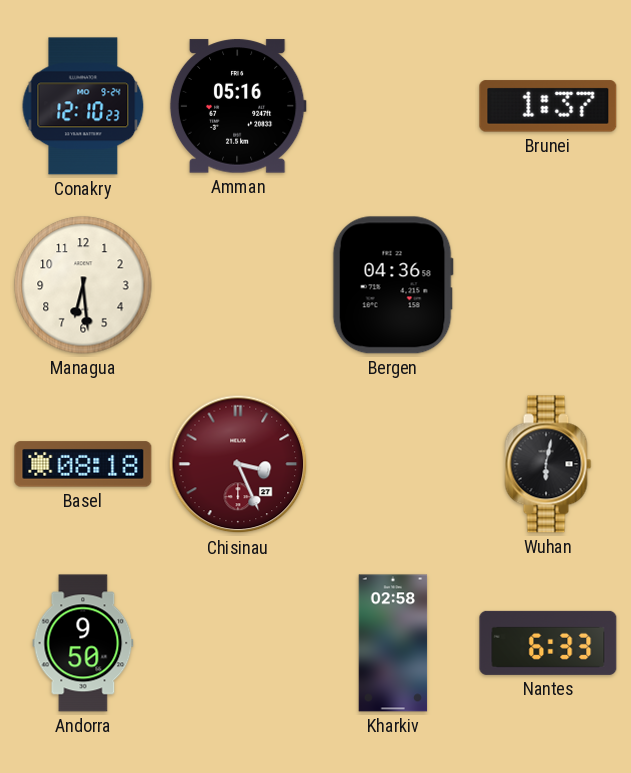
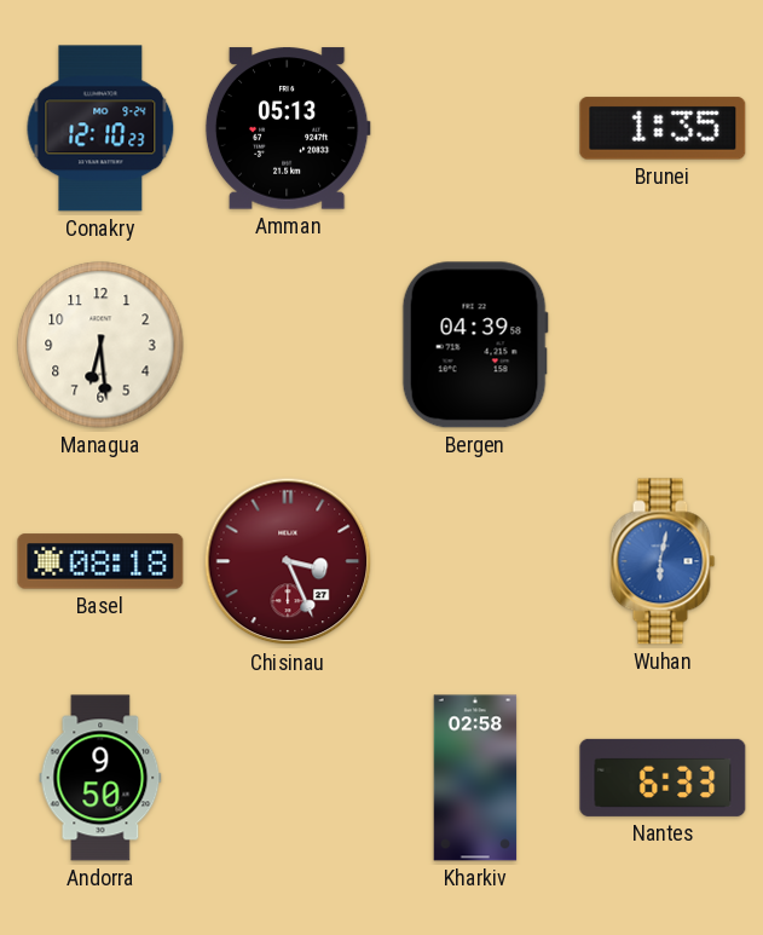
Amman: 05:16 -> 05:13 (288, 128)
Brunei: 1:37 -> 1:35 (663, 128)
Bergen: 04:36 -> 04:39 (475, 345)
Wuhan dial: black -> blue (663, 561)
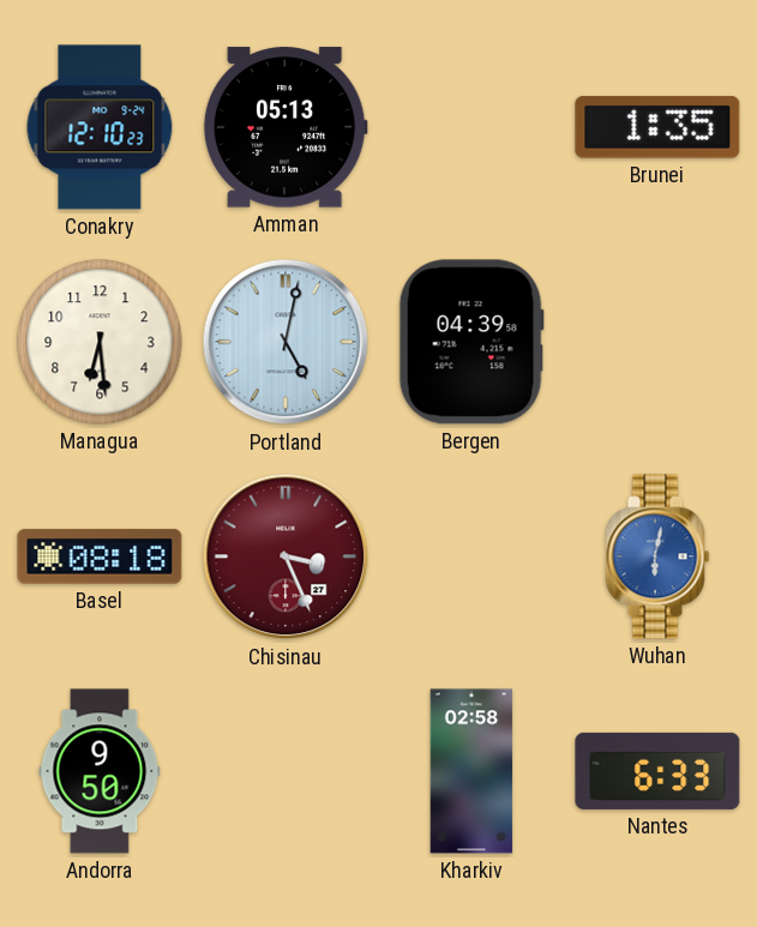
Portland: none -> 5:02 (286, 342)
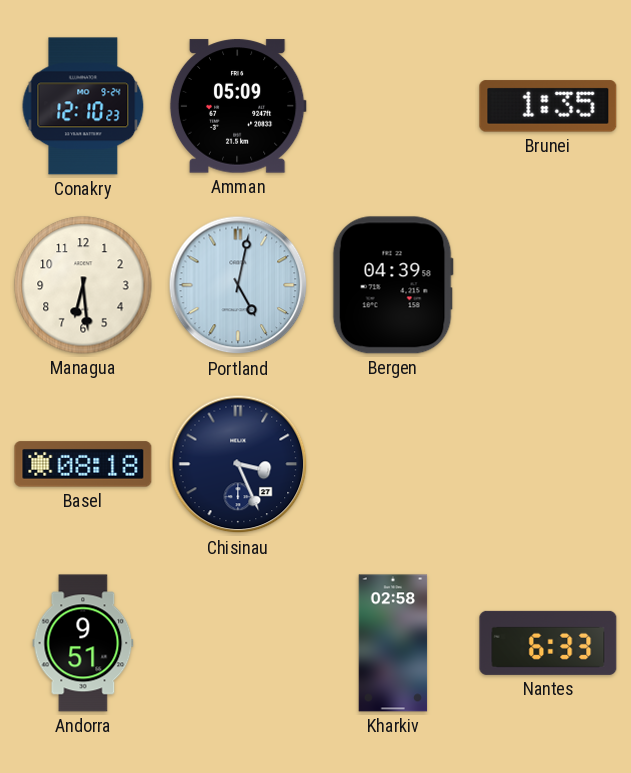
Amman: 05:13 -> 05:09 (238, 106)
Chisinau dial: burgundy -> navy (238, 464)
Wuhan: 6:02 -> none (657, 556)
Andorra: 9:50 -> 9:51 (83, 643)
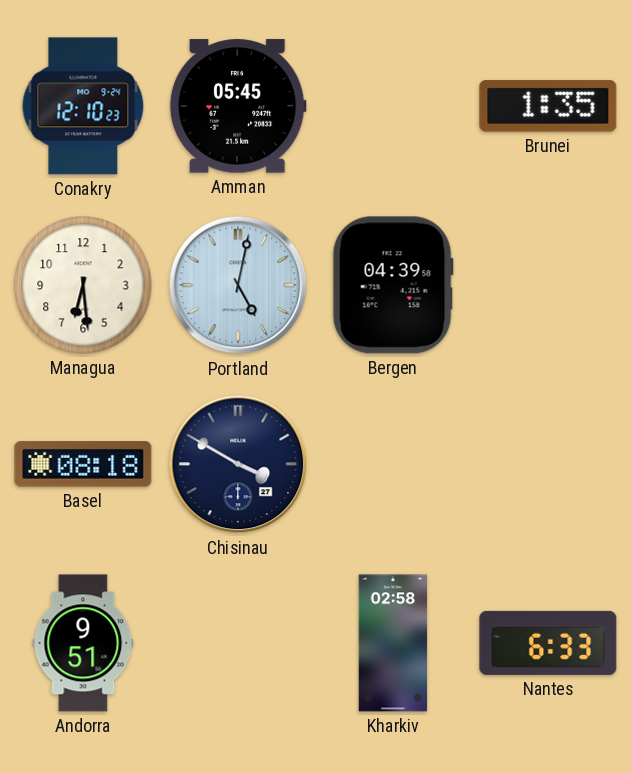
Amman: 05:09 -> 05:45 (238, 106)
Chisinau: 3:26 -> 3:50 (238, 464)
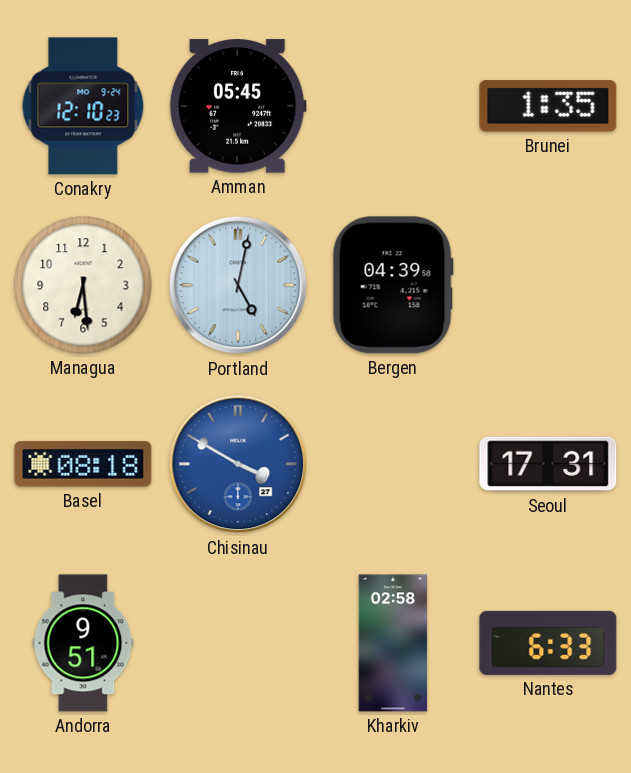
Chisinau dial: navy -> blue (238, 464)
Seoul: none -> 17:31 (548, 464)
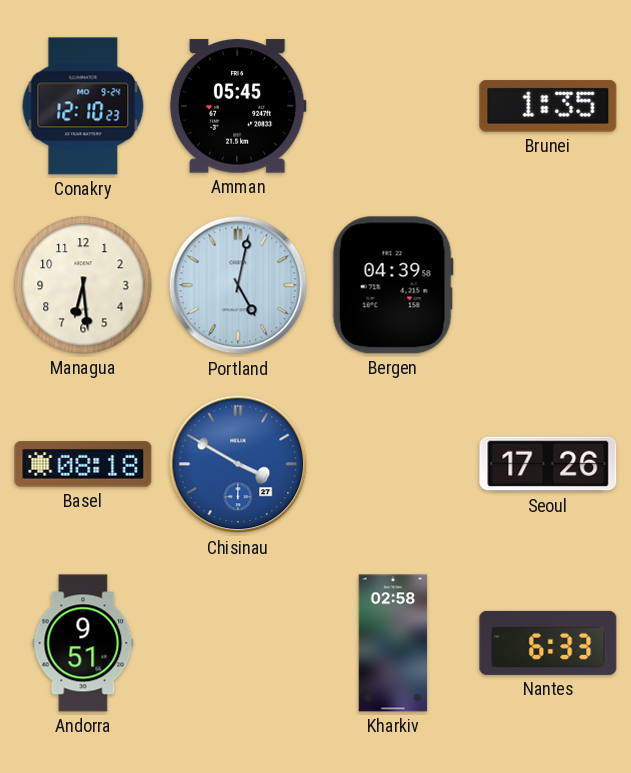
Seoul: 17:31 -> 17:26 (548, 464)
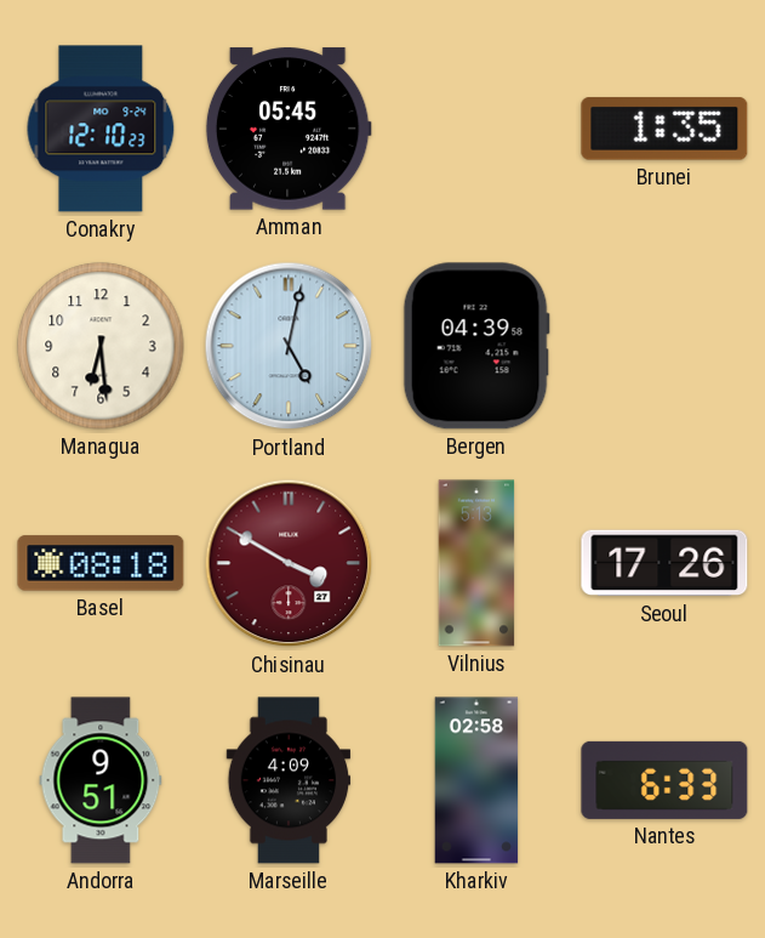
Chisinau dial: blue -> burgundy (289, 563)
Vilnius: none -> 5:13 (476, 563)
Marseille: none -> 4:09 (289, 780)
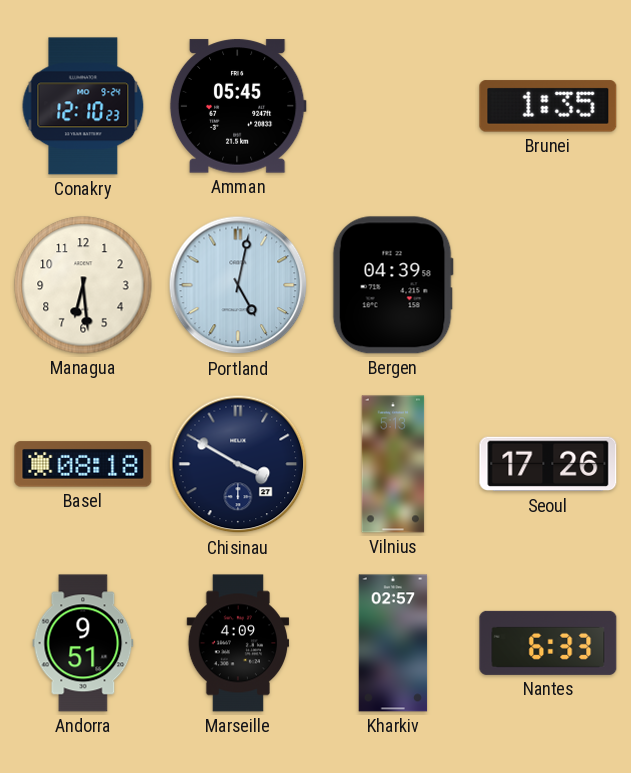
Chisinau dial: burgundy -> navy (238, 464)
Kharkiv: 02:58 -> 02:57 (393, 643)
